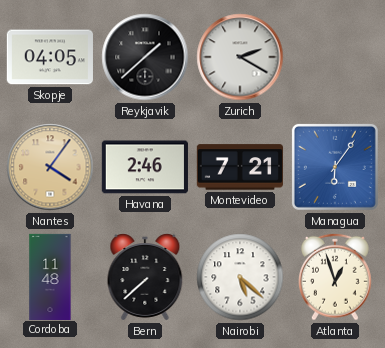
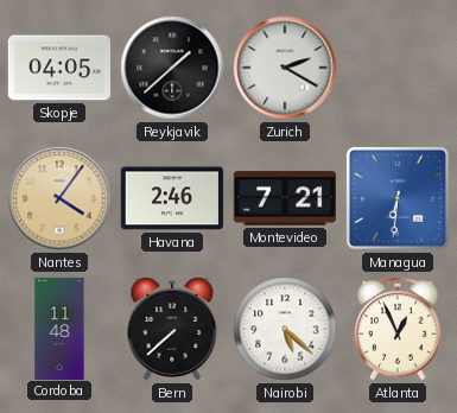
Managua: 6:06 -> 6:31 (398, 198)
Atlanta: 12:57 -> 12:56 (399, 329)
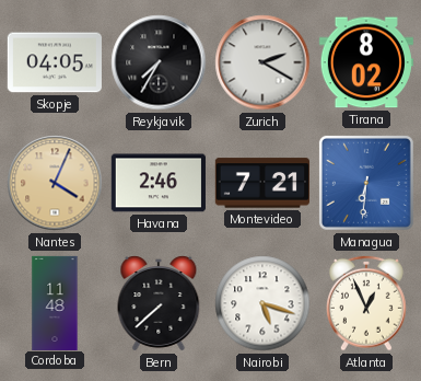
Reykjavik: 1:38 -> 7:35 (159, 62)
Tirana: none -> 8:02 (366, 62)
Nantes: 4:06 -> 4:04 (55, 183)
Nairobi: 5:22 -> 5:18 (262, 303)
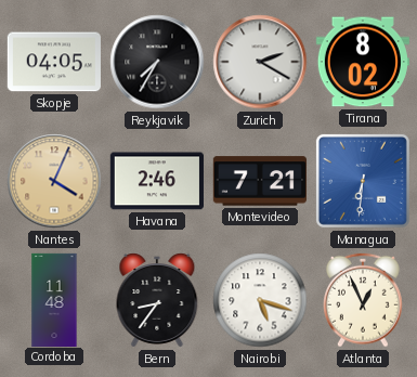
Bern: 7:38 -> 8:36 (157, 300)
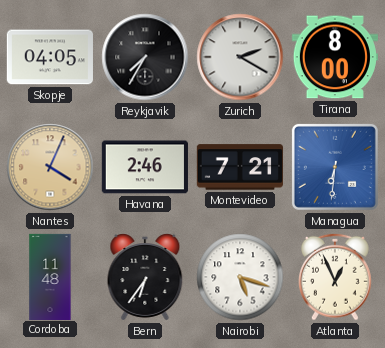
Tirana: 8:02 -> 8:00 (335, 57)
Bern: 8:36 -> 6:36 (145, 277)
